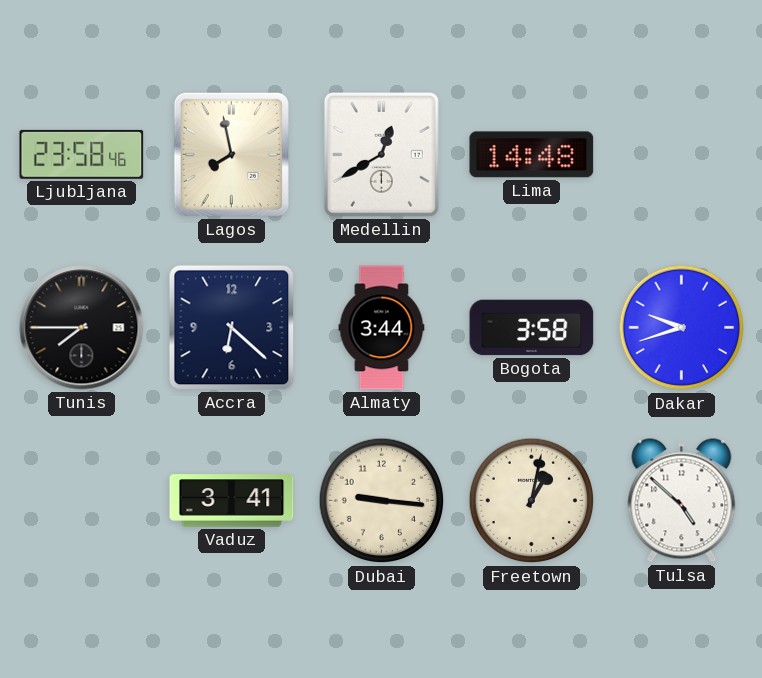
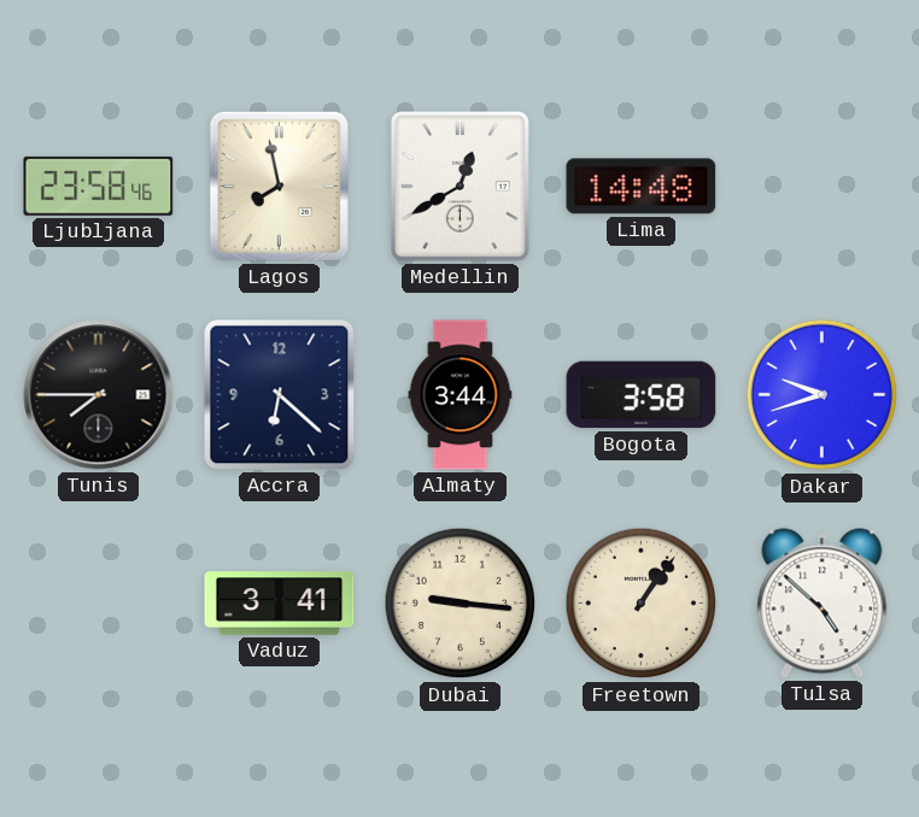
Freetown: 1:02 -> 1:06 (642, 604)
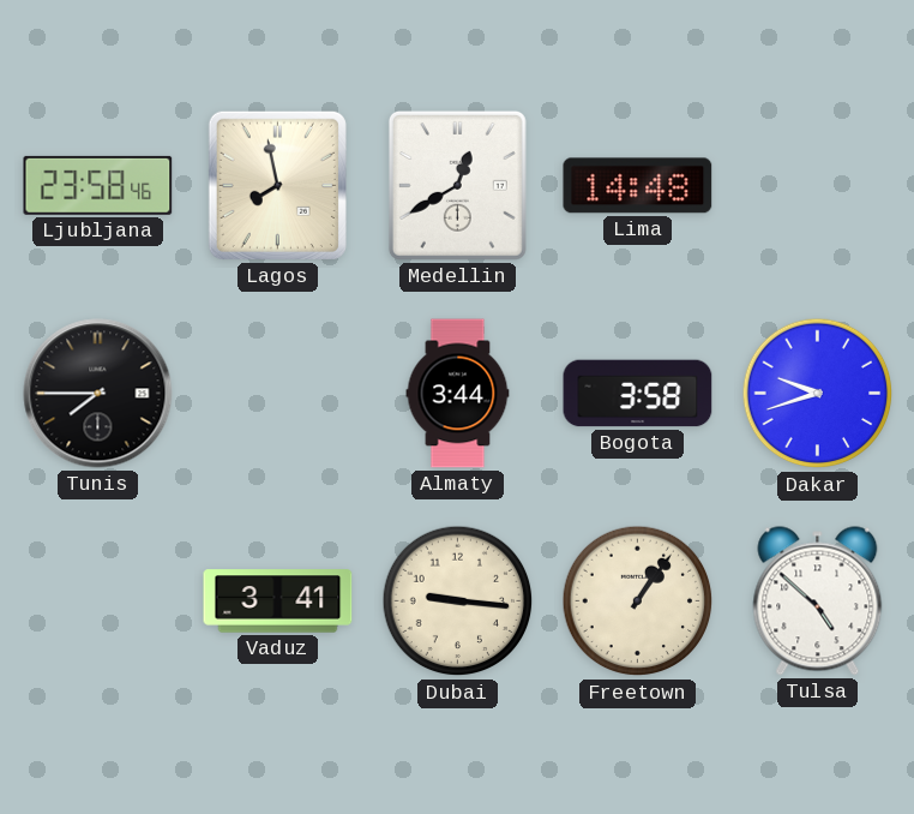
Accra: 6:22 -> none (280, 395)
